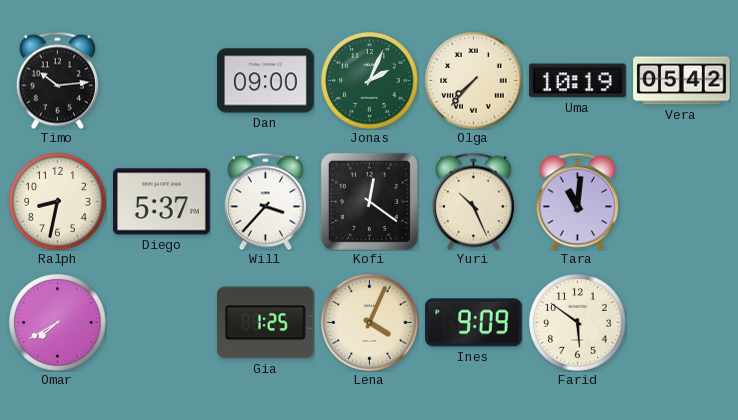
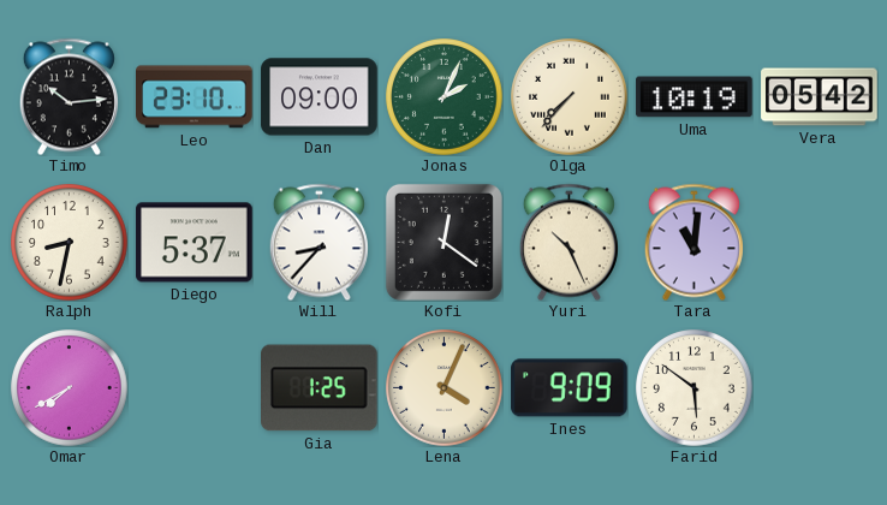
Leo: none -> 23:10 (195, 97)
Will: 3:37 -> 8:37 (319, 242)
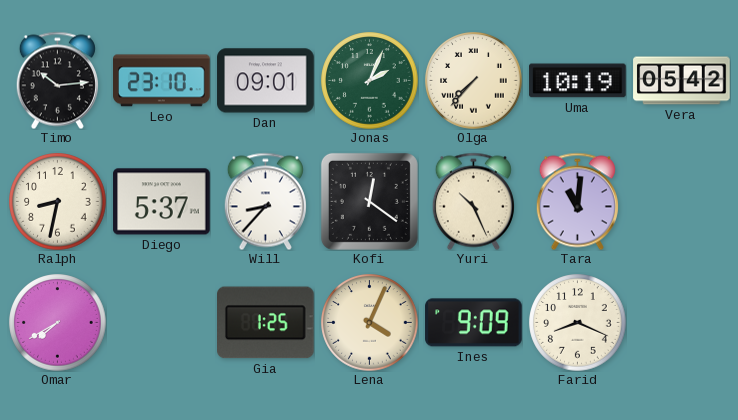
Dan: 09:00 -> 09:01 (266, 81)
Farid: 5:51 -> 8:19 (578, 323)
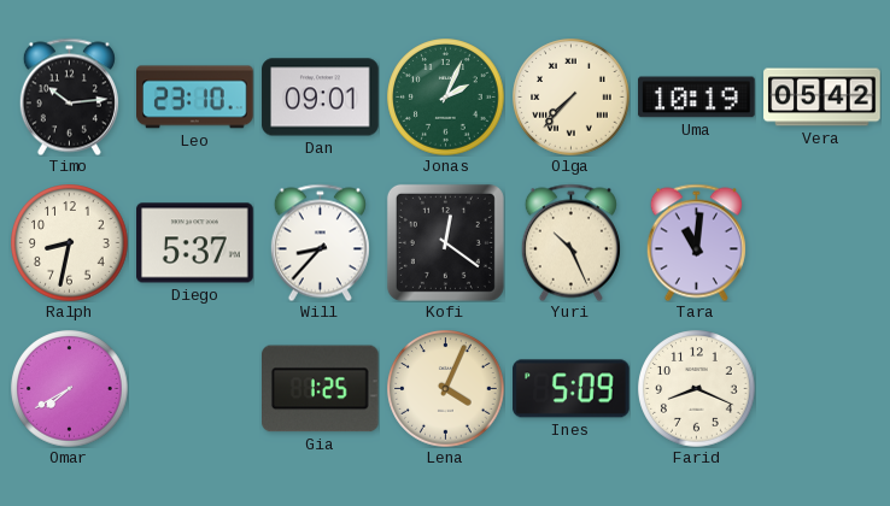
Ines: 9:09 -> 5:09 (572, 389)
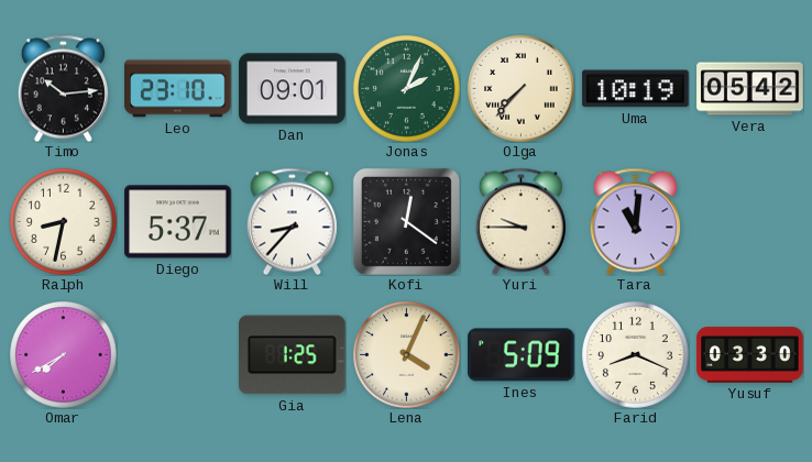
Yuri: 10:26 -> 9:45 (520, 221)
Yusuf: none -> 03:30 (750, 355)
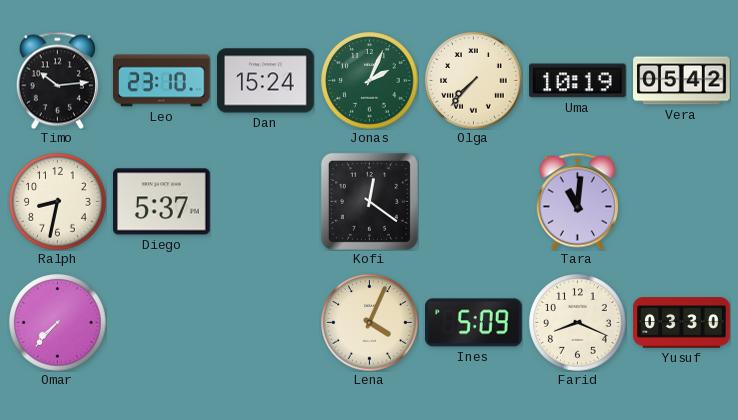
Dan: 09:01 -> 15:24 (266, 81)
Will: 8:37 -> none (292, 221)
Yuri: 9:45 -> none (520, 221)
Omar: 7:40 -> 7:37 (58, 323)
Gia: 1:25 -> none (293, 355)
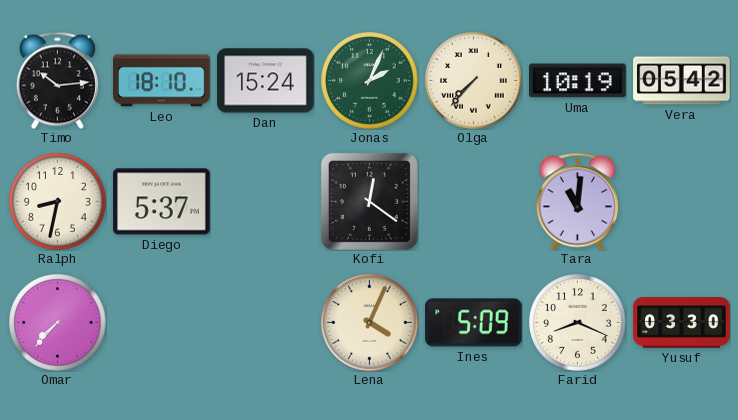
Leo: 23:10 -> 18:10 (162, 81)
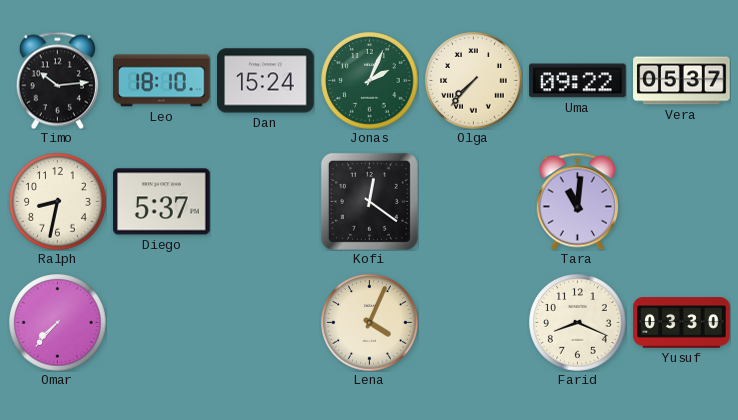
Uma: 10:19 -> 09:22 (578, 81)
Vera: 05:42 -> 05:37 (682, 81)
Ines: 5:09 -> none (474, 323)
